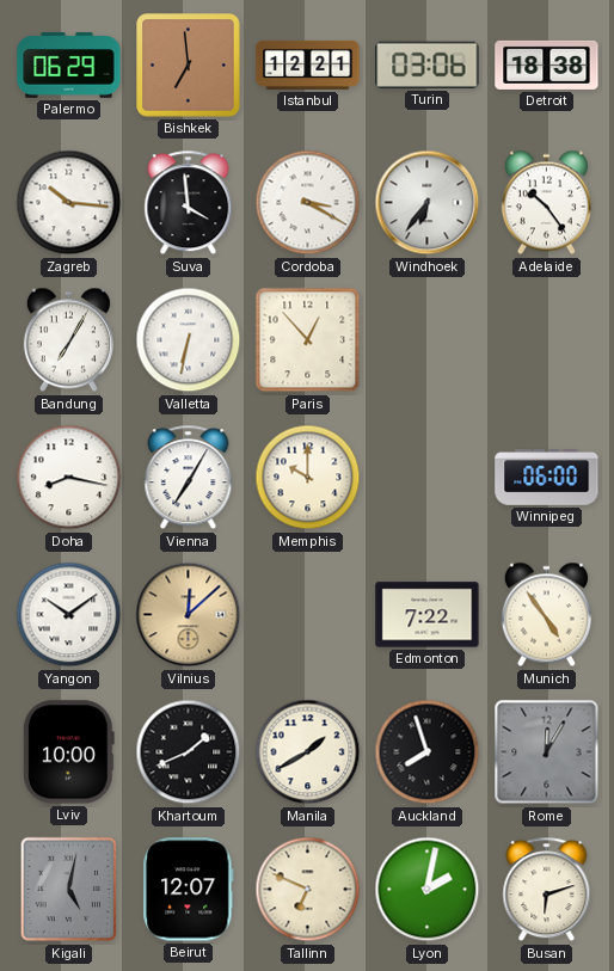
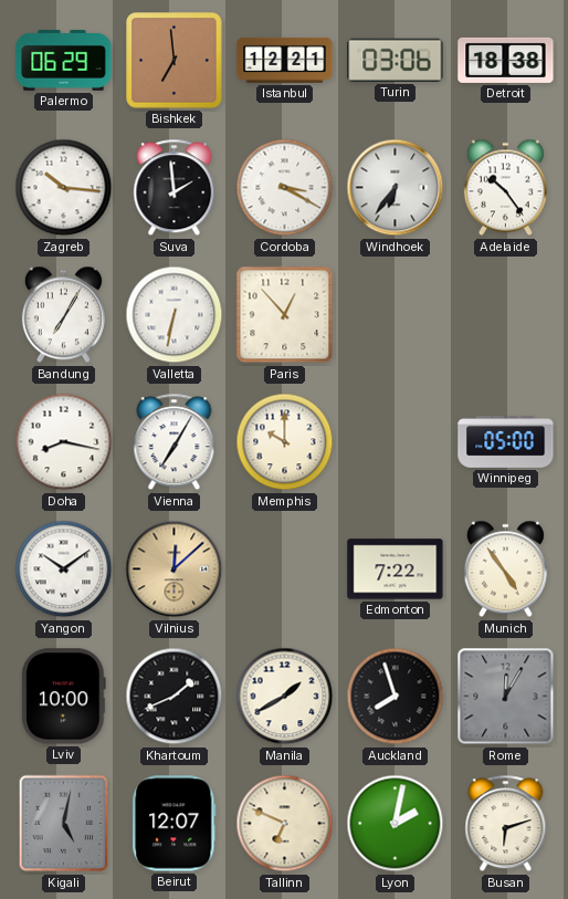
Suva: 3:59 -> 1:59 (175, 188)
Winnipeg: 06:00 -> 05:00 (506, 442)
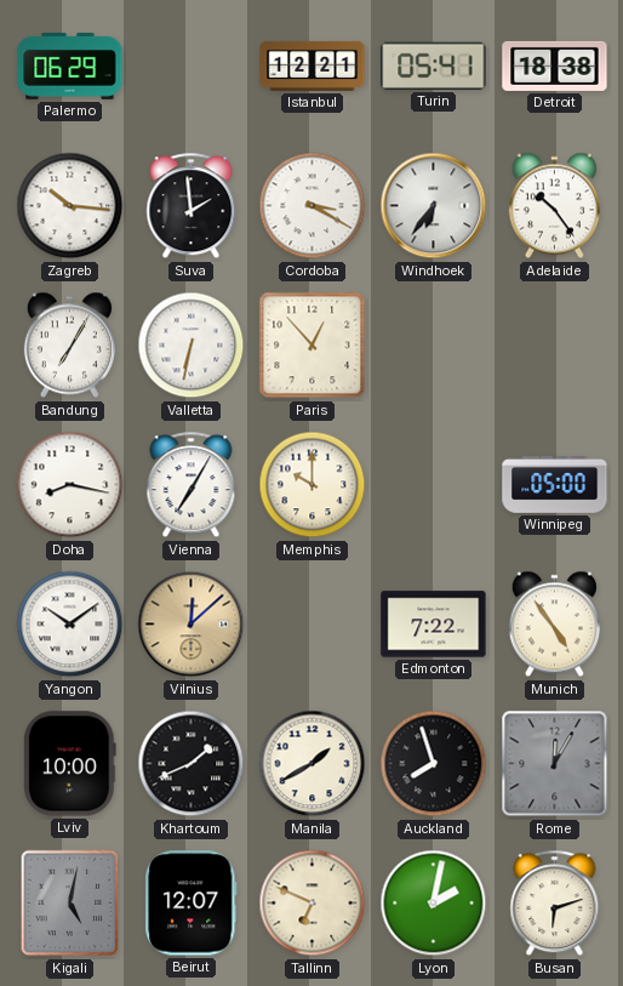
Bishkek: 6:59 -> none (175, 61)
Turin: 03:06 -> 05:41 (434, 65)
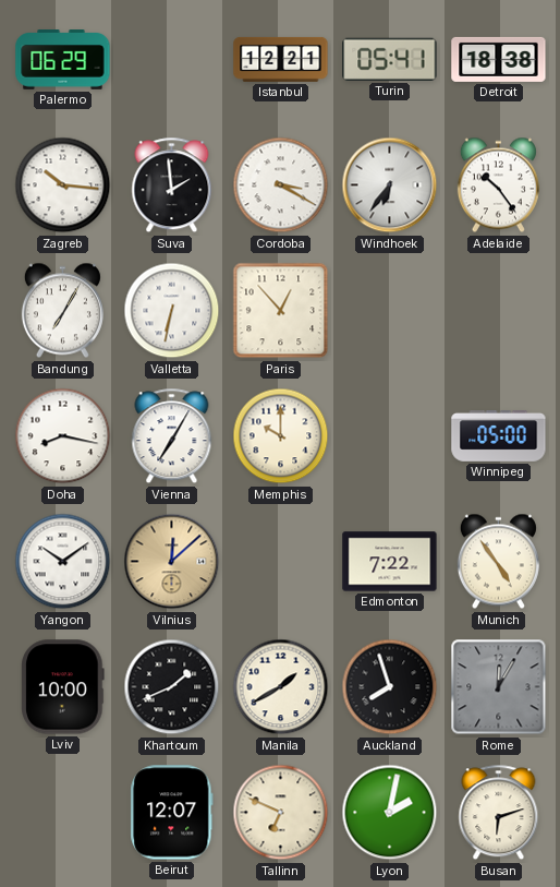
Kigali: 5:02 -> none (70, 904)
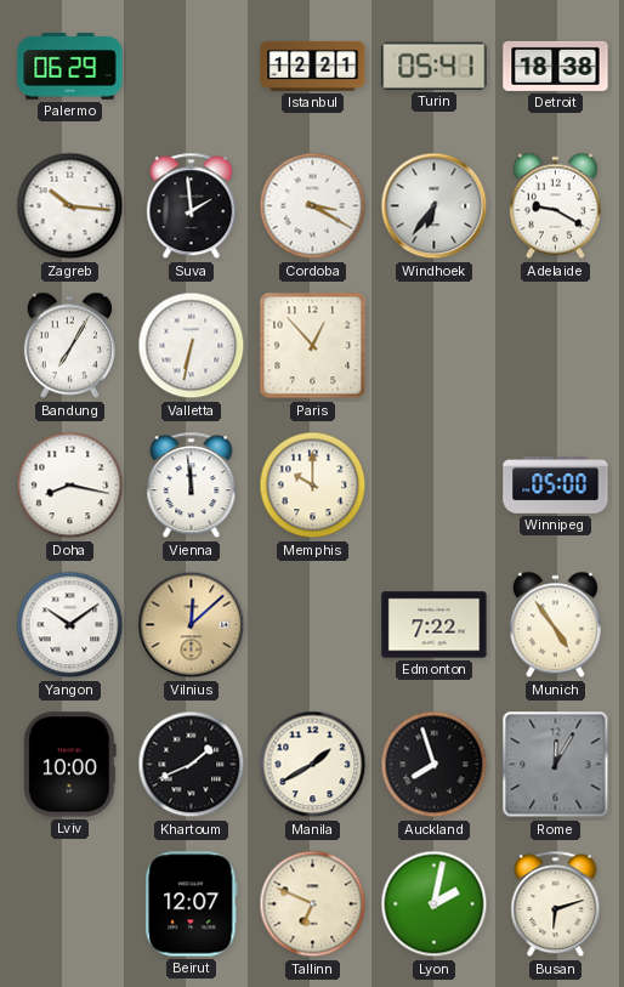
Adelaide: 10:24 -> 9:20 (555, 206)
Vienna: 7:05 -> 11:59 (192, 486)
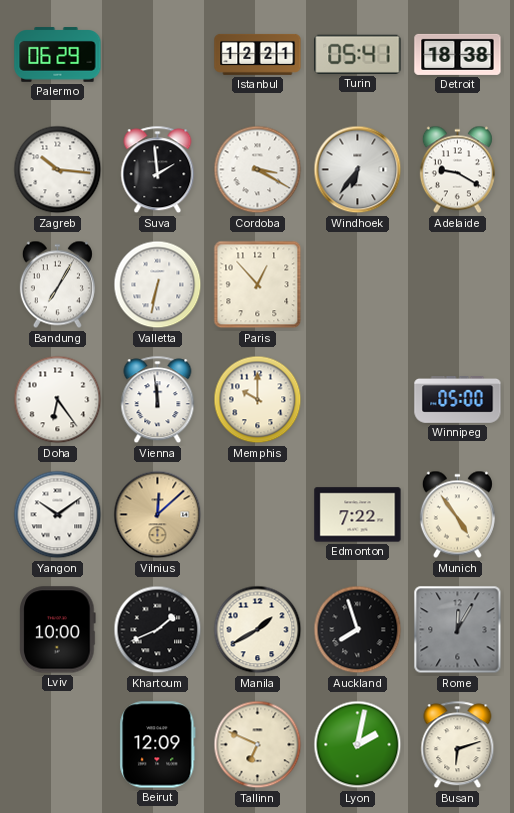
Doha: 8:17 -> 6:24 (58, 400)
Beirut: 12:07 -> 12:09 (158, 745)
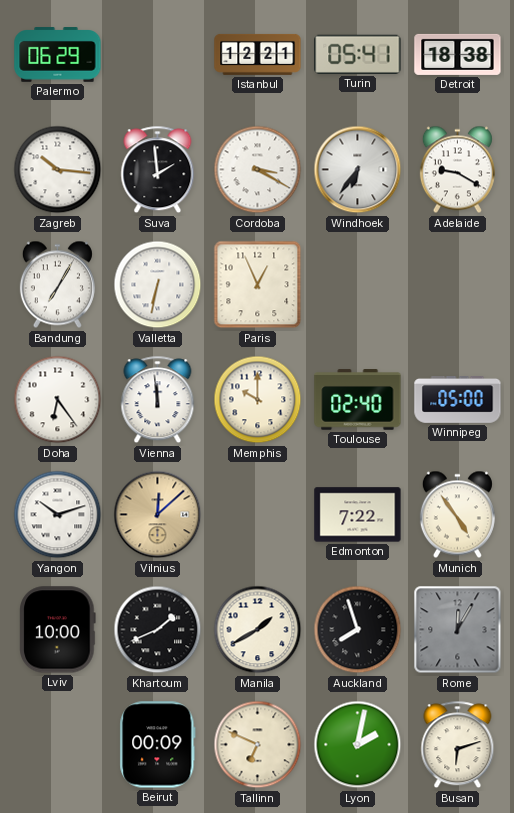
Paris: 12:53 -> 12:56 (258, 285)
Toulouse: none -> 02:40 (358, 400)
Yangon: 10:09 -> 10:12 (58, 515)
Beirut: 12:09 -> 00:09 (158, 745)
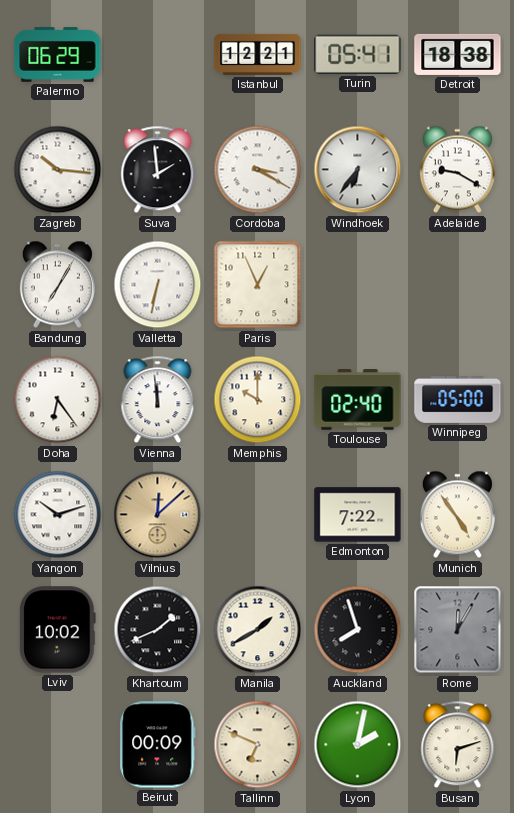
Lviv: 10:00 -> 10:02 (58, 630)
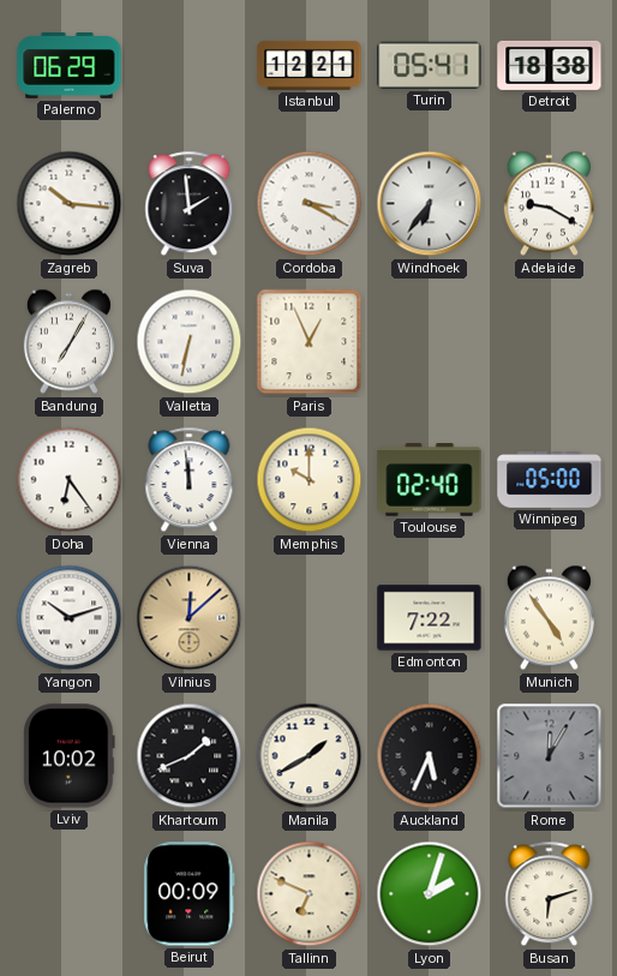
Auckland: 7:57 -> 5:34 (430, 756)
Lyon: 2:02 -> 2:03 (430, 894)
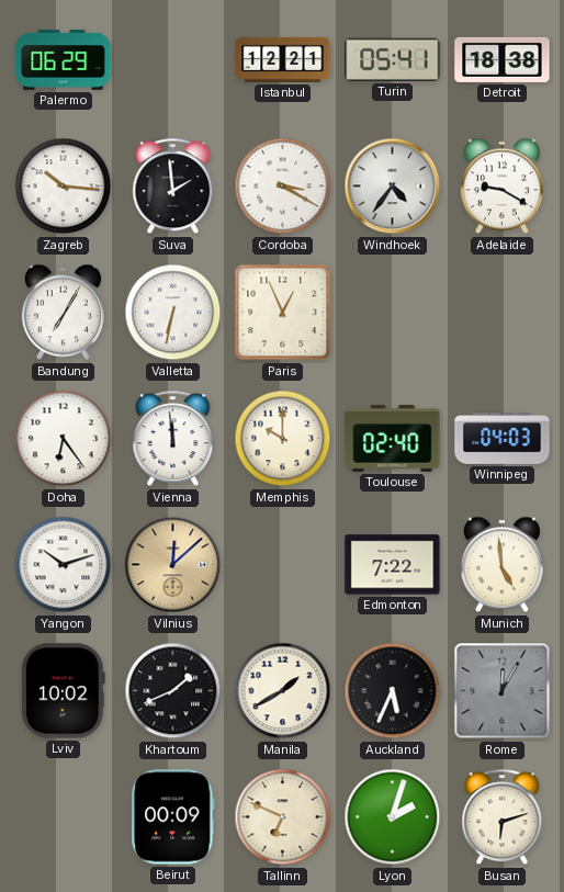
Windhoek: 6:36 -> 4:36 (393, 187)
Winnipeg: 05:00 -> 04:03 (503, 439)
Munich: 4:54 -> 4:59 (501, 565)
